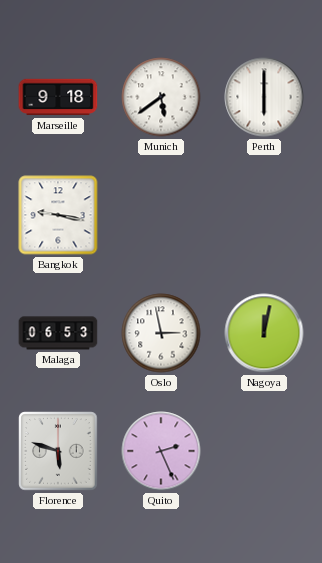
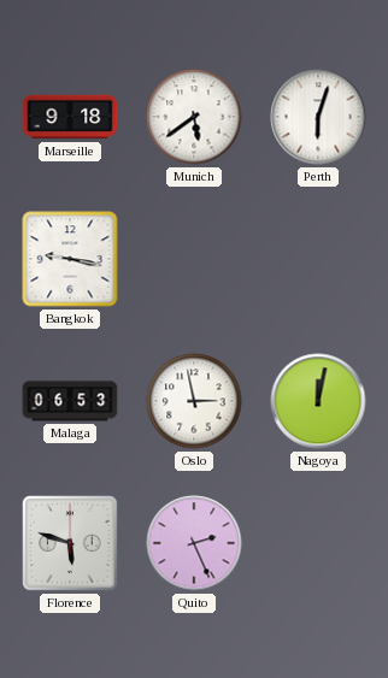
Perth: 6:00 -> 6:03 (318, 117)
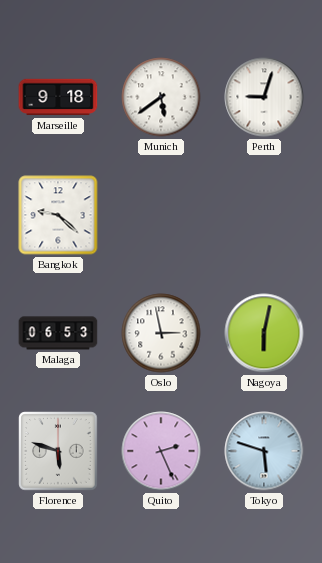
Perth: 6:03 -> 9:03 (264, 97)
Bangkok: 9:17 -> 9:22 (58, 215)
Nagoya: 12:02 -> 6:02 (264, 333)
Tokyo: none -> 5:48 (264, 451)
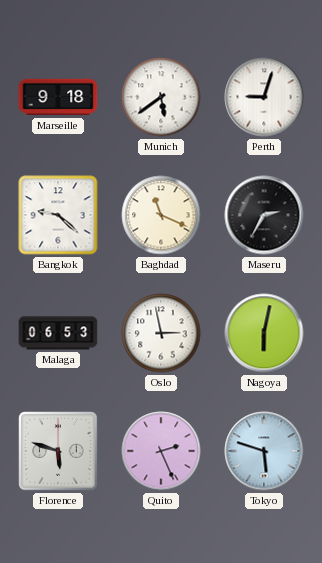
Baghdad: none -> 11:19 (161, 215)
Maseru: none -> 2:35 (264, 215)
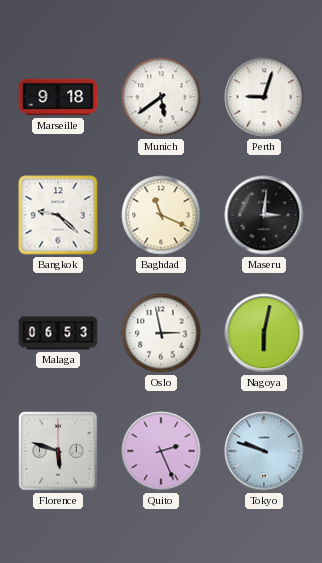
Maseru: 2:35 -> 3:01 (264, 215)
Tokyo: 5:48 -> 9:48 (264, 451)
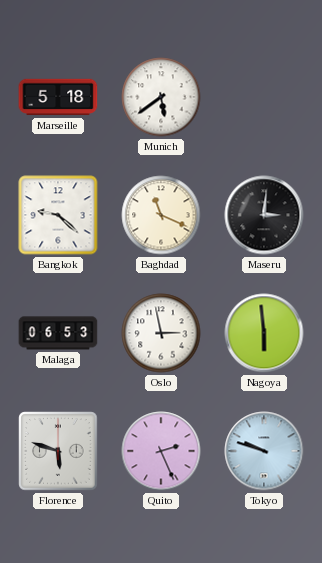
Marseille: 9:18 -> 5:18 (58, 97)
Perth: 9:03 -> none (264, 97)
Nagoya: 6:02 -> 5:59 (264, 333)
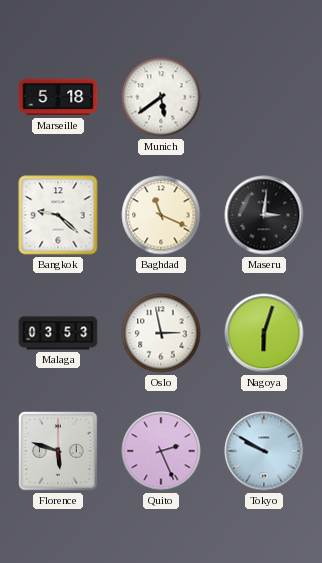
Malaga: 06:53 -> 03:53 (58, 333)
Nagoya: 5:59 -> 6:03 (264, 333)
Tokyo: 9:48 -> 9:50 (264, 451)
